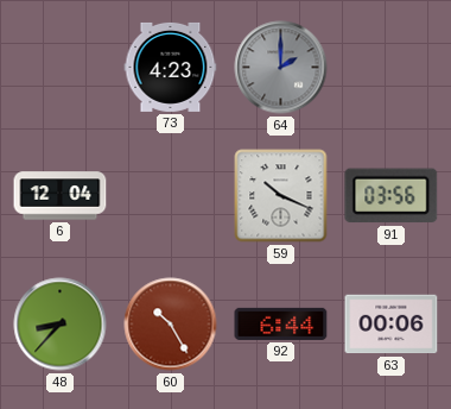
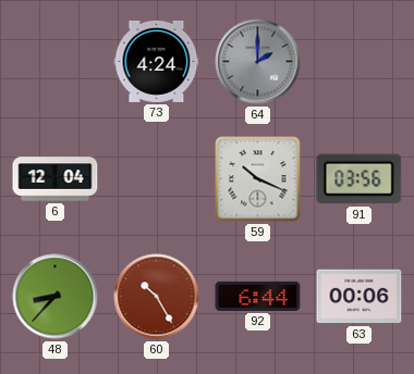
73: 4:23 -> 4:24 (157, 61)
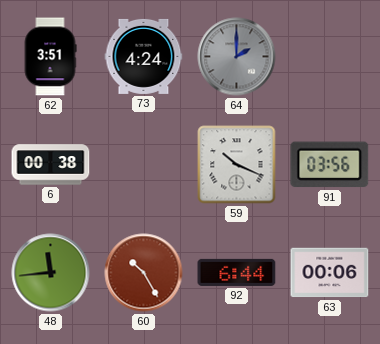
62: none -> 3:51 (50, 57)
6: 12:04 -> 00:38 (51, 165)
48: 8:37 -> 11:44 (51, 273)
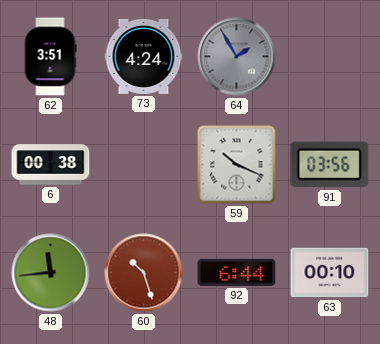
64: 2:00 -> 1:55 (237, 57)
60: 10:25 -> 10:27 (144, 273)
63: 00:06 -> 00:10 (330, 273)
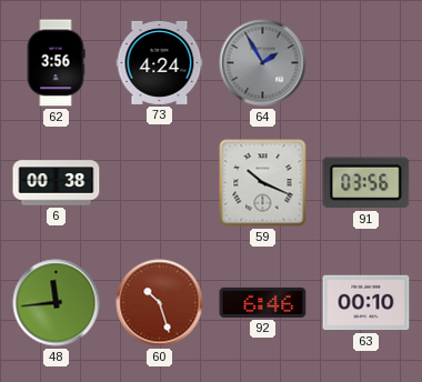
62: 3:51 -> 3:56 (56, 63)
92: 6:44 -> 6:46 (263, 302)
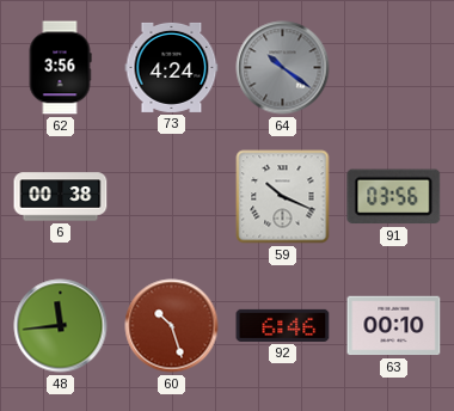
64: 1:55 -> 10:21 (283, 68)
